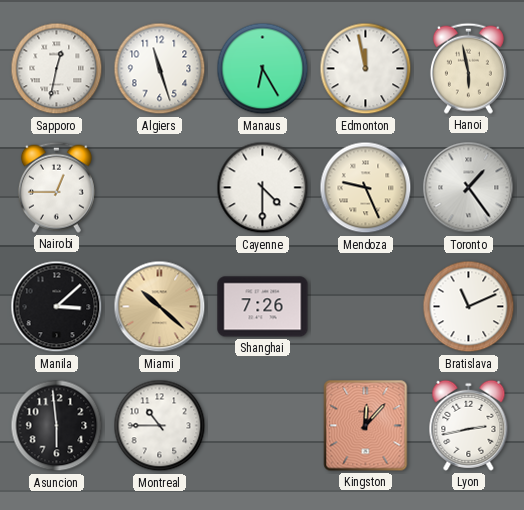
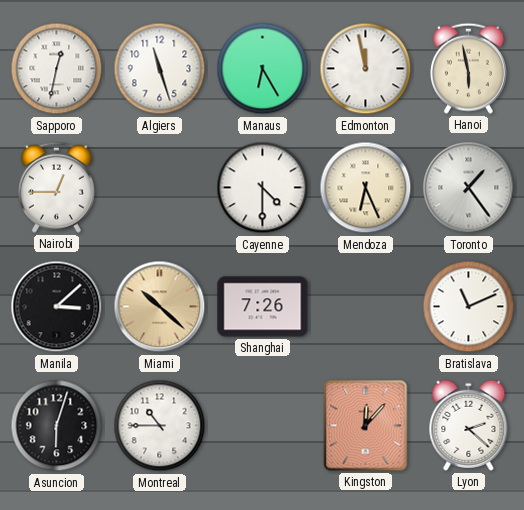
Mendoza: 9:26 -> 6:26 (366, 188)
Asuncion: 5:59 -> 6:03 (57, 426)
Lyon: 2:43 -> 2:22 (469, 425)
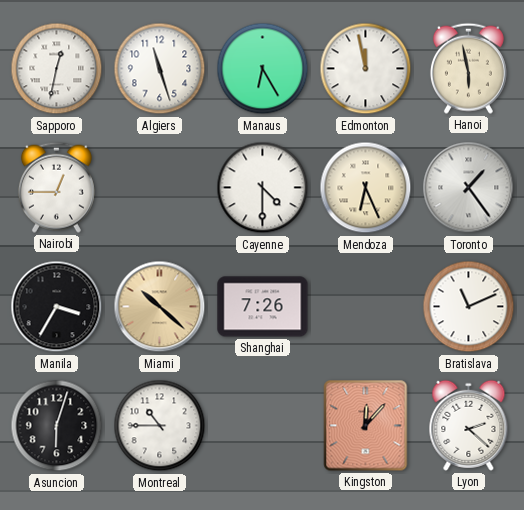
Manila: 3:08 -> 3:35 (57, 307)
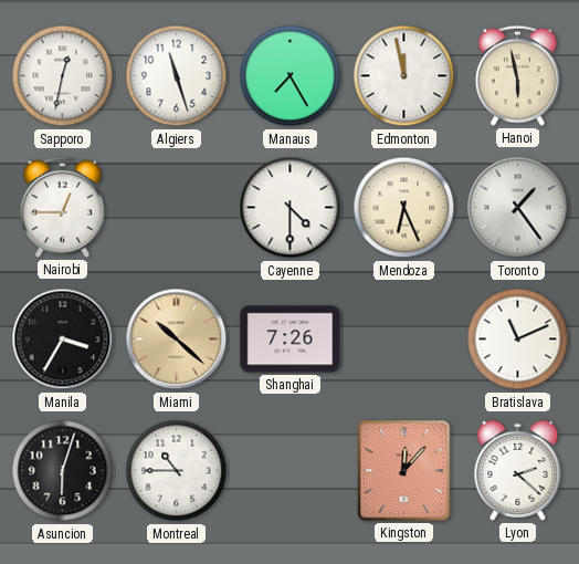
Manaus: 6:25 -> 7:25 (291, 76)
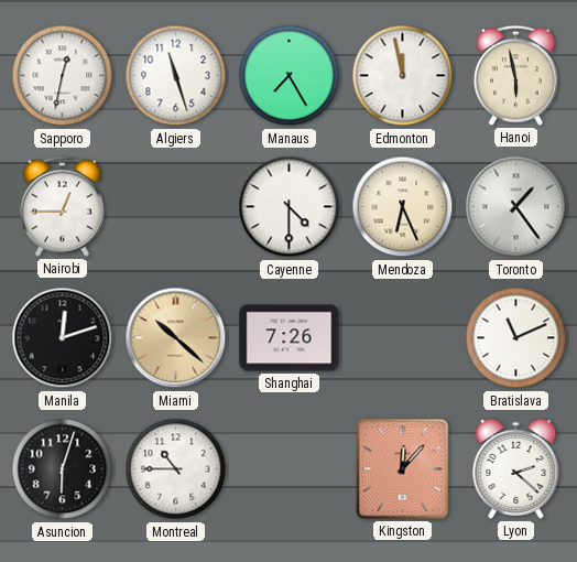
Manila: 3:35 -> 12:12 (63, 338)
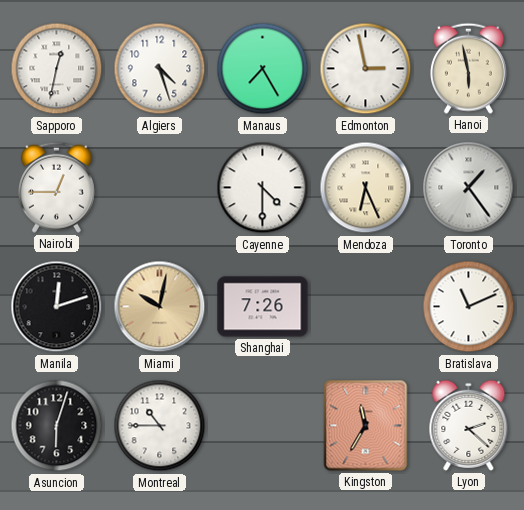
Algiers: 11:27 -> 4:27 (160, 69)
Edmonton: 11:58 -> 2:58 (366, 69)
Miami: 10:22 -> 10:02 (160, 307)
Kingston: 12:07 -> 11:35 (366, 426)
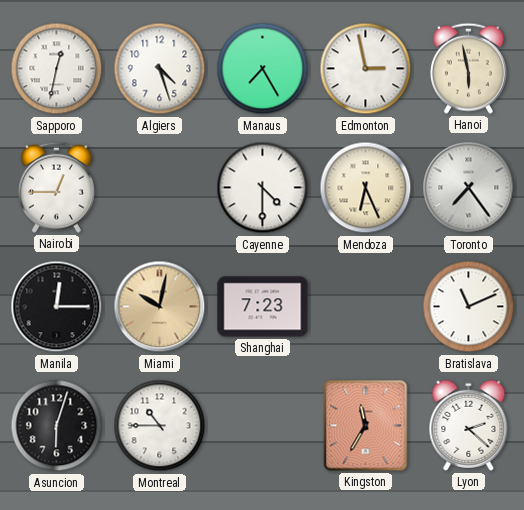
Toronto: 1:24 -> 7:24 (469, 188)
Manila: 12:12 -> 12:15 (57, 307)
Shanghai: 7:26 -> 7:23 (263, 307)
